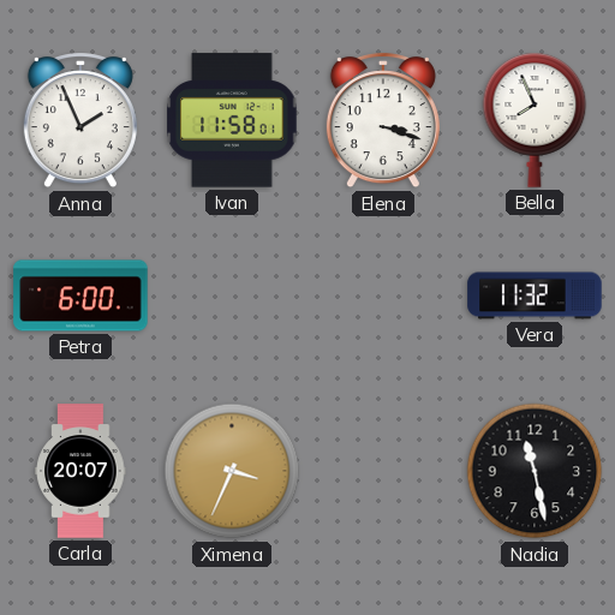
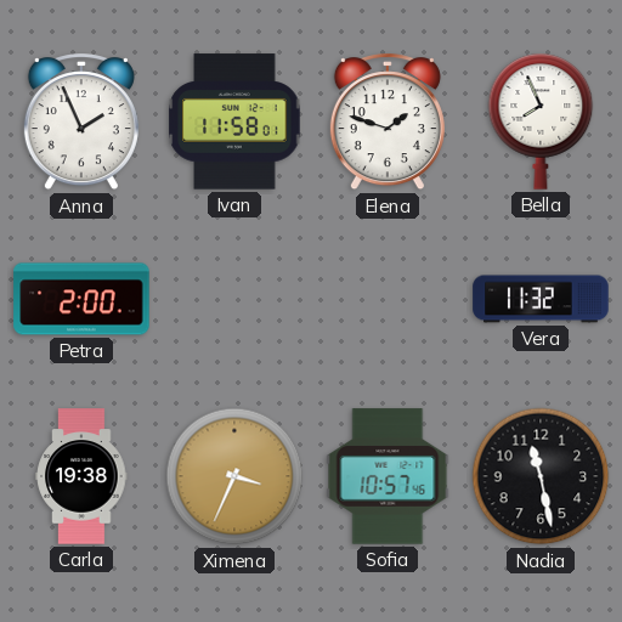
Elena: 3:18 -> 1:48 (388, 123)
Petra: 6:00 -> 2:00 (81, 299)
Carla: 20:07 -> 19:38 (81, 476)
Sofia: none -> 10:57 (388, 476)
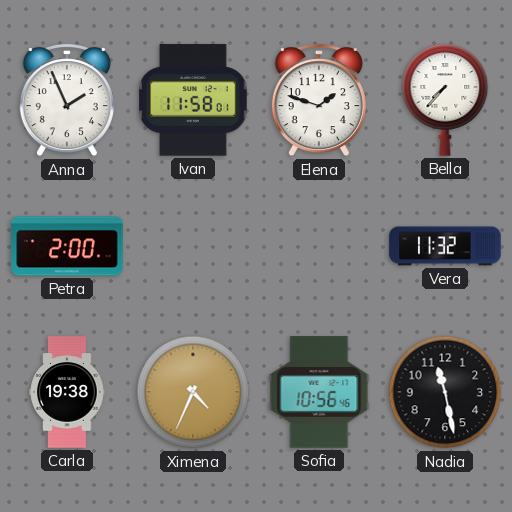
Bella: 7:56 -> 7:37 (445, 100)
Ximena: 3:34 -> 4:34 (193, 392)
Sofia: 10:57 -> 10:56 (319, 392)
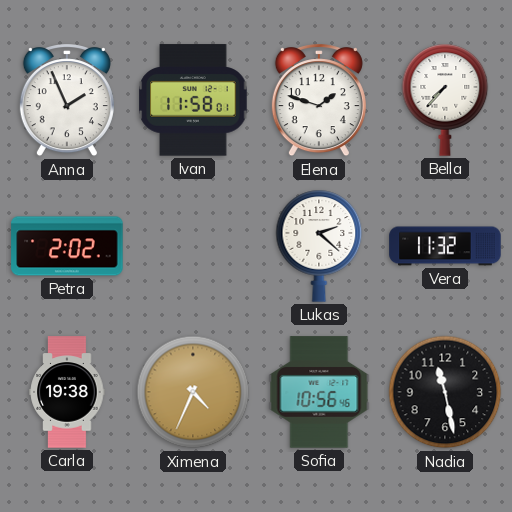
Petra: 2:00 -> 2:02 (67, 246)
Lukas: none -> 2:22 (319, 246)
